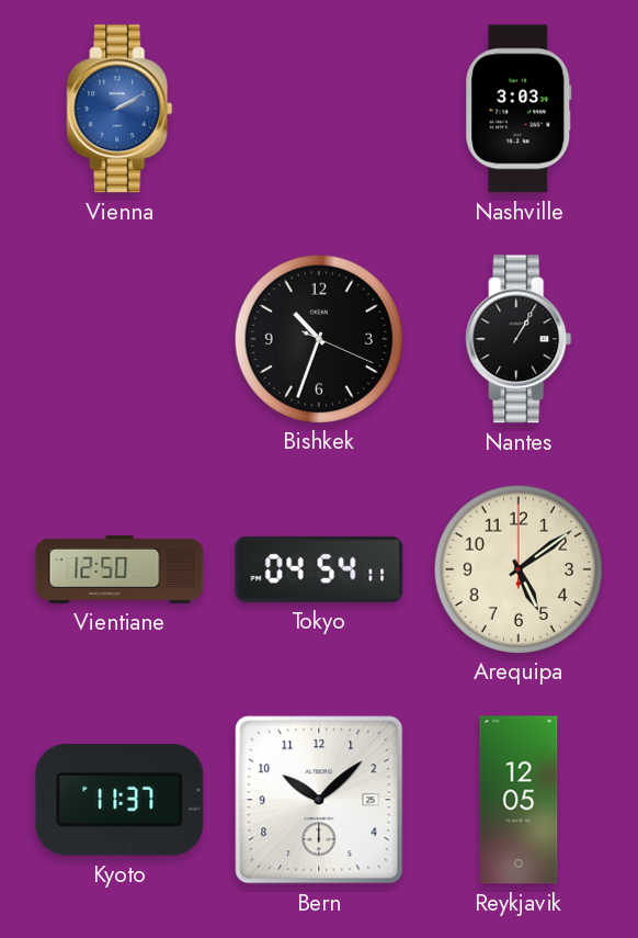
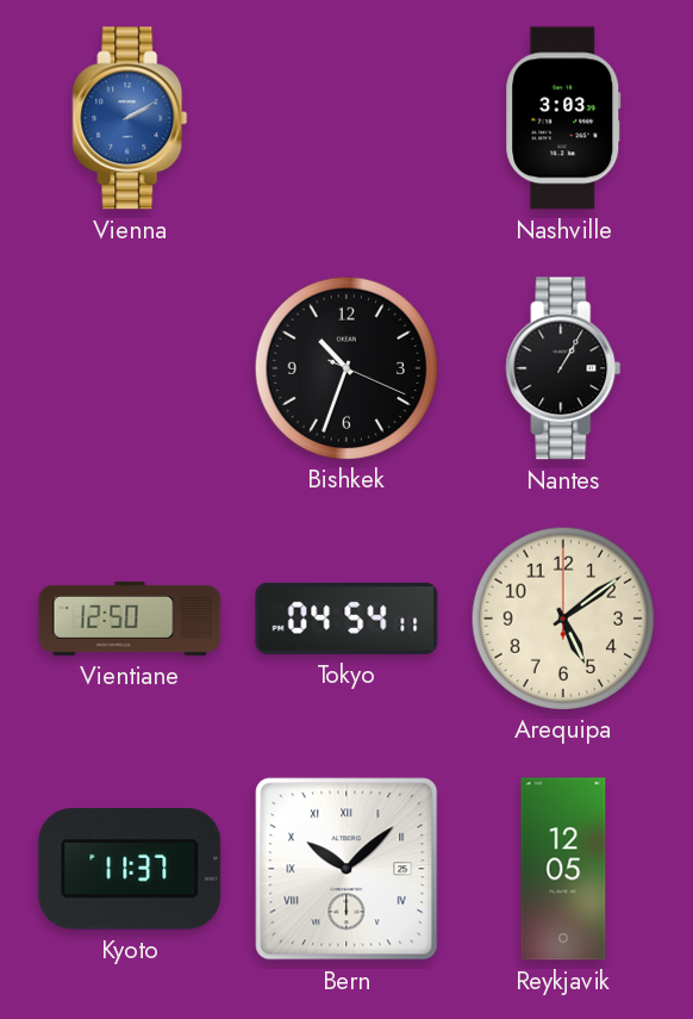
Bern numerals: Arabic -> Roman (346, 869)
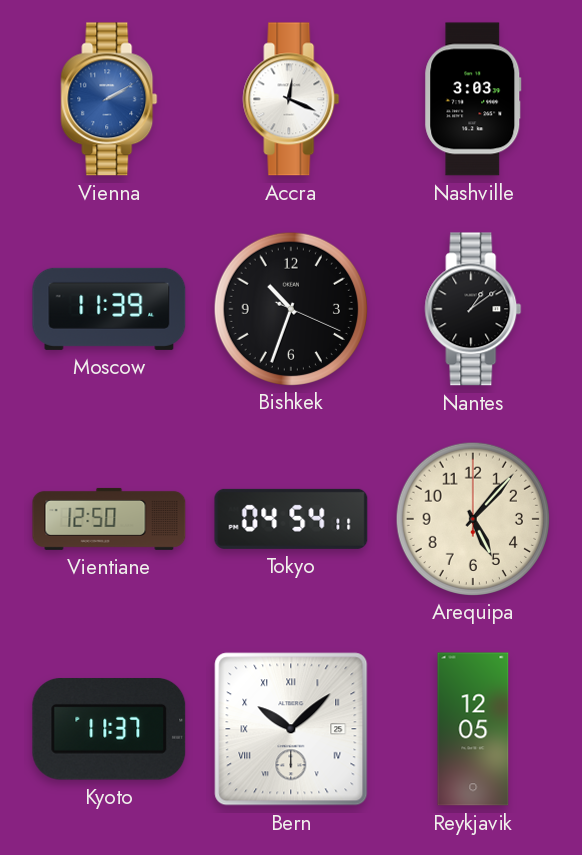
Accra: none -> 12:19 (291, 99)
Moscow: none -> 11:39 (109, 309)
Nantes: 1:05 -> 1:09 (473, 309)
Arequipa: 5:09 -> 5:07 (472, 518)
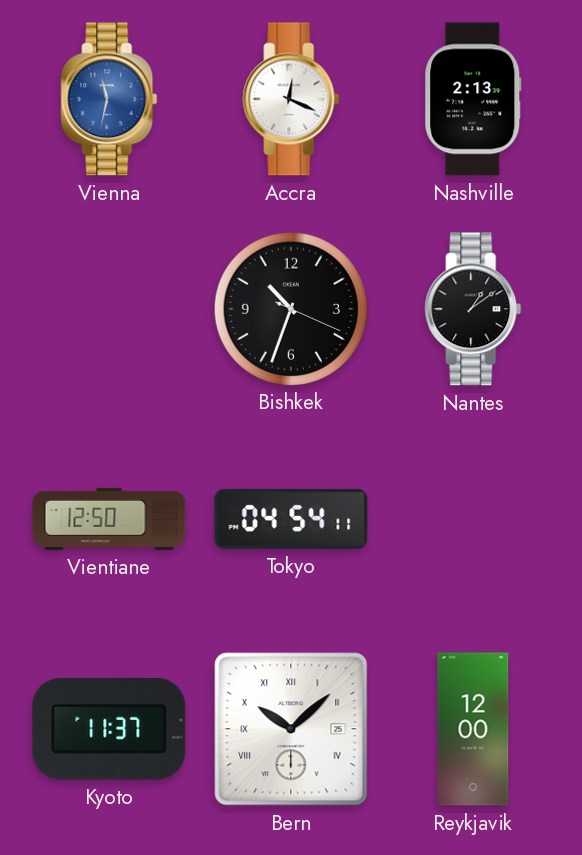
Vienna: 2:10 -> 11:32 (109, 99)
Nashville: 3:03 -> 2:13 (473, 99)
Moscow: 11:39 -> none (109, 309)
Arequipa: 5:07 -> none (472, 518)
Reykjavik: 12:05 -> 12:00 (473, 729)
